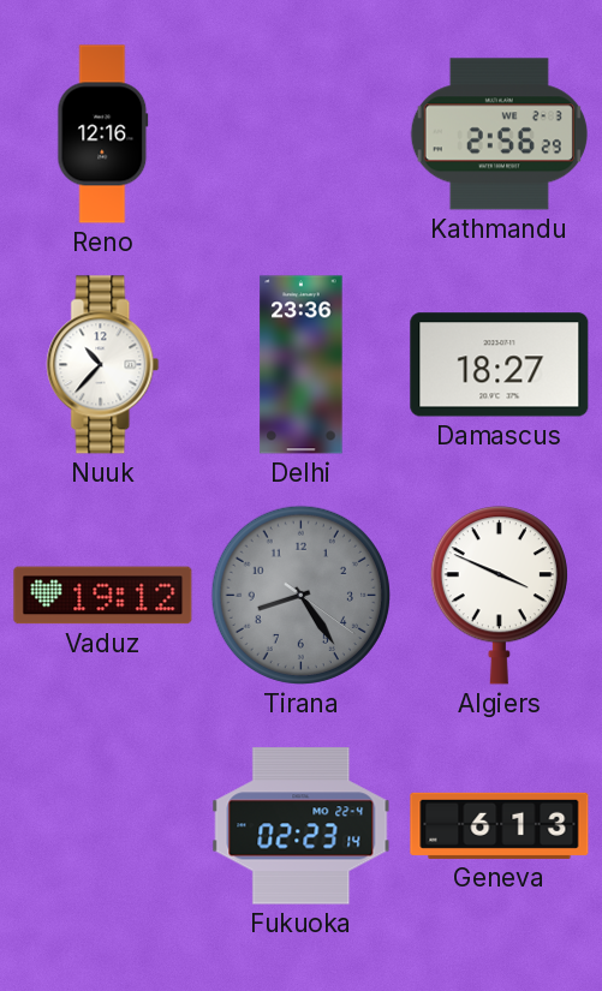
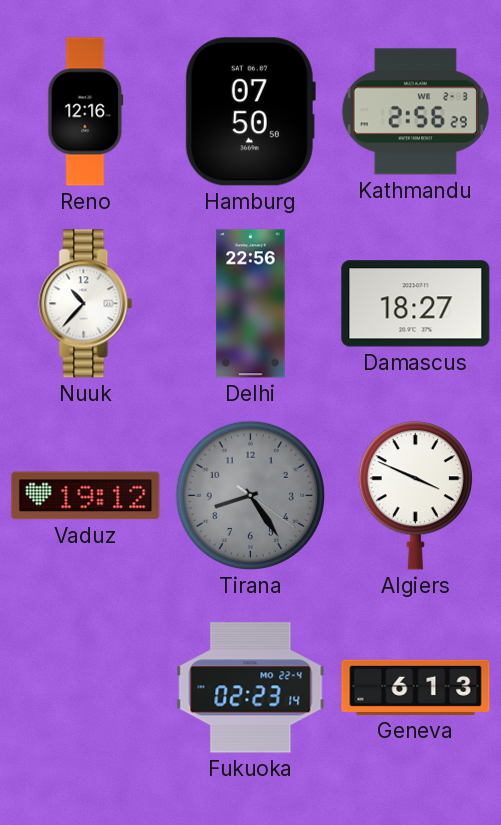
Hamburg: none -> 07:50 (250, 112)
Delhi: 23:36 -> 22:56 (251, 304)
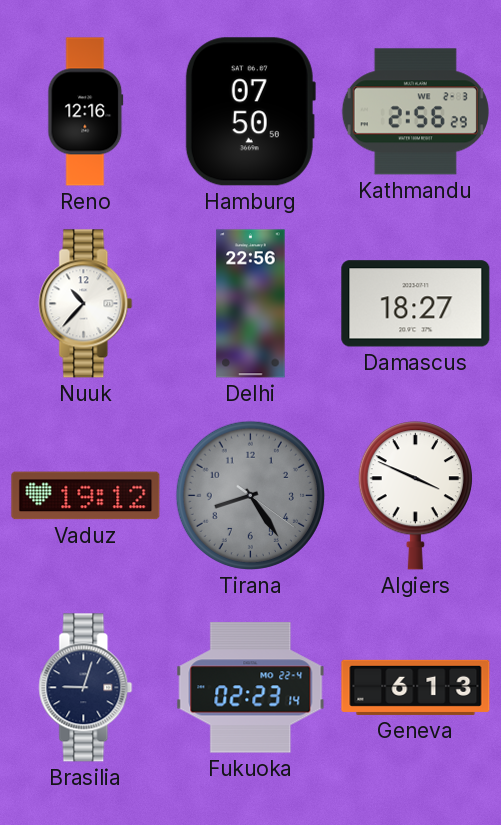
Brasilia: none -> 9:03 (86, 688)
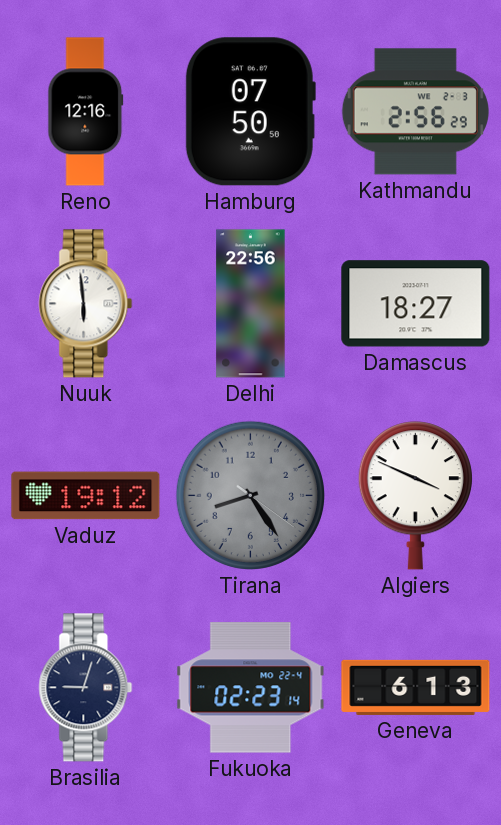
Nuuk: 10:37 -> 5:59 (86, 304)
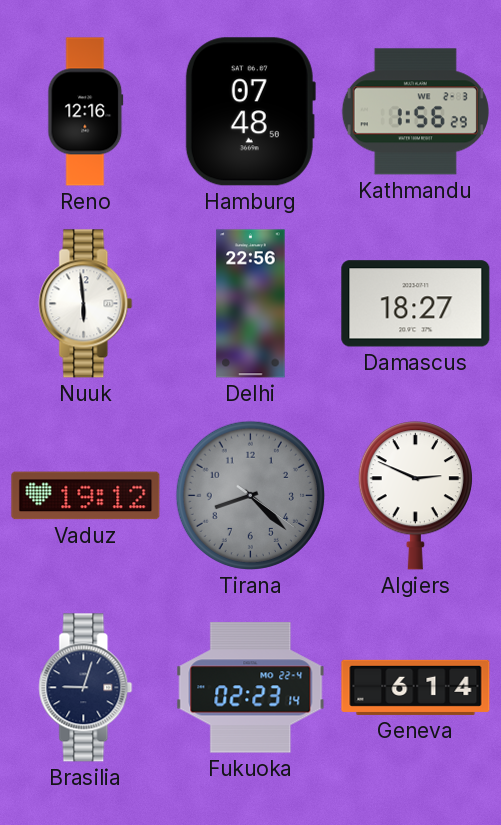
Hamburg: 07:50 -> 07:48 (250, 112)
Kathmandu: 2:56 -> 1:56 (415, 112)
Tirana: 8:24 -> 8:22 (250, 495)
Algiers: 3:49 -> 2:49 (415, 496)
Geneva: 6:13 -> 6:14 (416, 687)
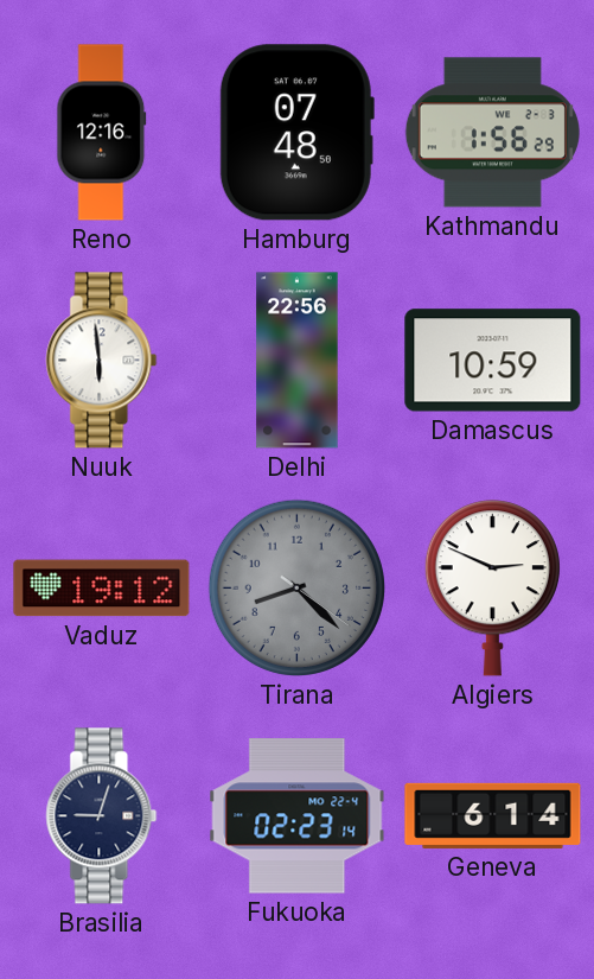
Damascus: 18:27 -> 10:59 (493, 361)
